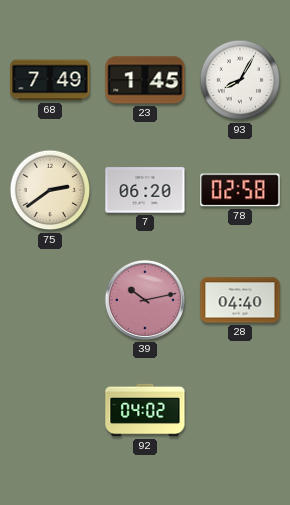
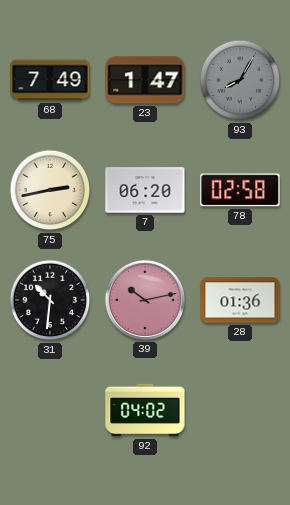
23: 1:45 -> 1:47 (145, 80)
93 dial: white -> grey (240, 80)
75: 2:39 -> 2:43 (50, 190)
31: none -> 10:31 (50, 300)
28: 04:40 -> 01:36 (240, 300)
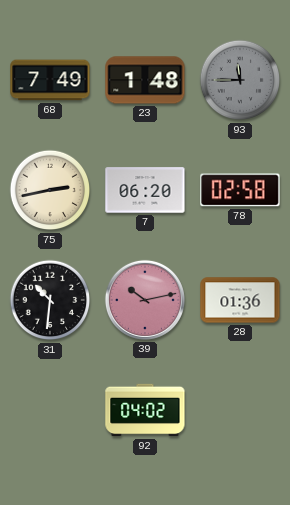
23: 1:47 -> 1:48 (145, 80)
93: 8:05 -> 11:45 (240, 80)
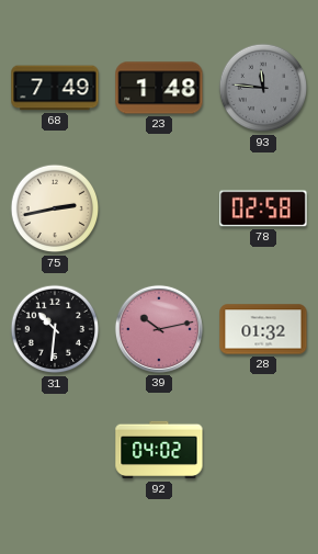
93: 11:45 -> 11:46 (263, 88)
7: 06:20 -> none (145, 190)
28: 01:36 -> 01:32 (263, 329)
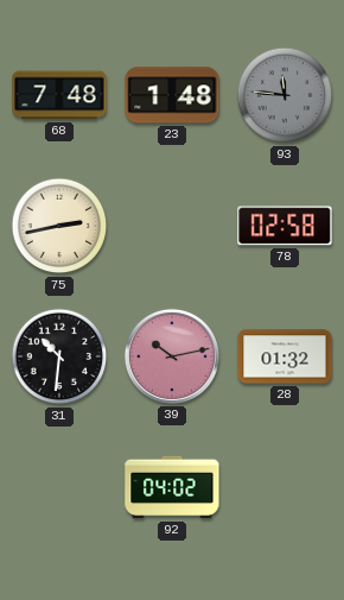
68: 7:49 -> 7:48 (59, 95)
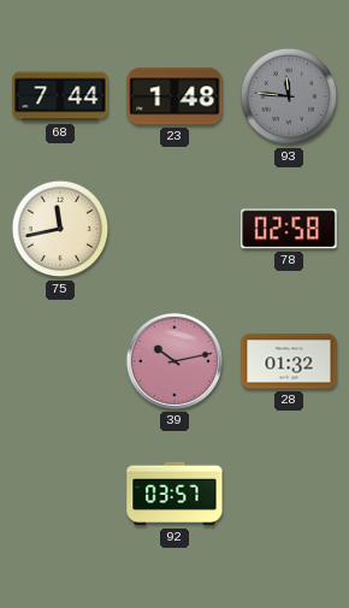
68: 7:48 -> 7:44 (60, 96)
75: 2:43 -> 11:43 (60, 229)
31: 10:31 -> none (59, 356)
92: 04:02 -> 03:57 (174, 494)
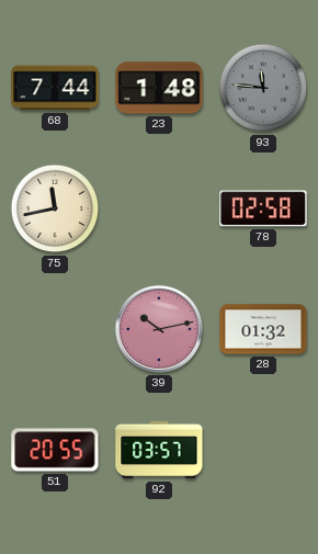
51: none -> 20:55 (55, 450)
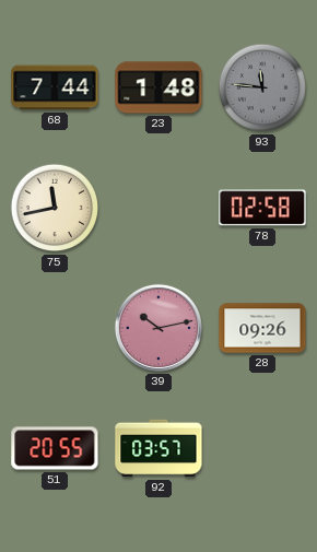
28: 01:32 -> 09:26 (262, 328)
